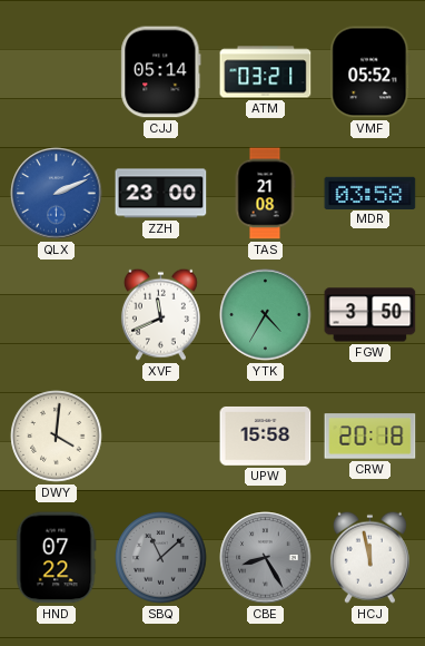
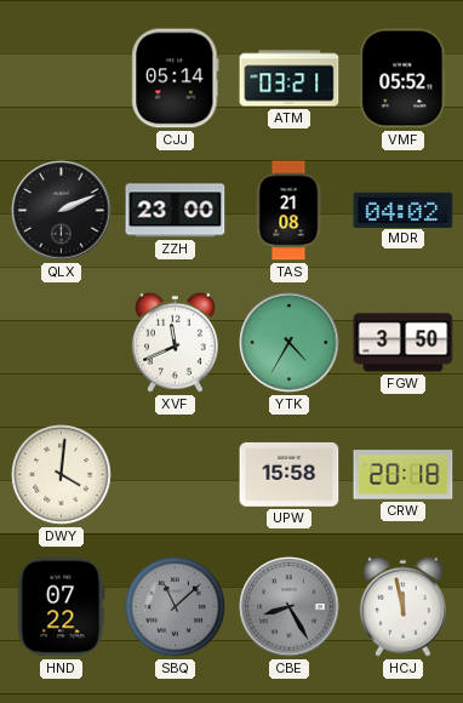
QLX dial: blue -> black (62, 211)
MDR: 03:58 -> 04:02 (404, 210)
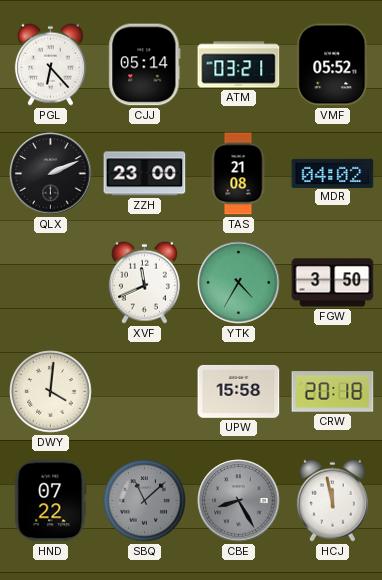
PGL: none -> 6:23 (50, 64)
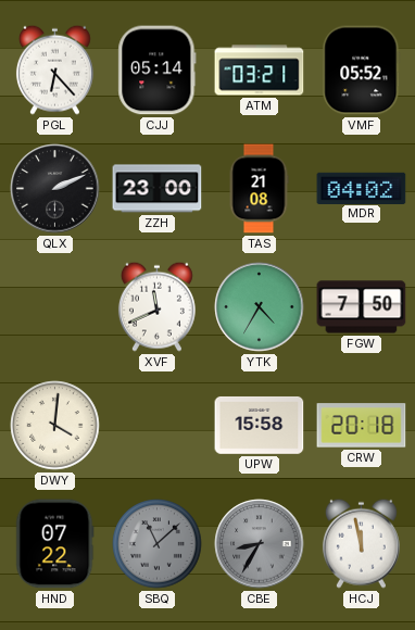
FGW: 3:50 -> 7:50 (362, 307)
CBE: 8:25 -> 8:35 (260, 544)
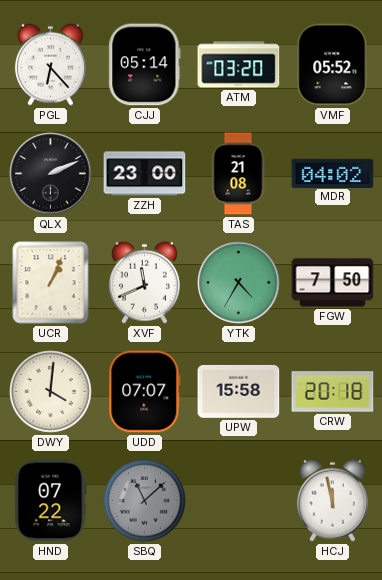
ATM: 03:21 -> 03:20 (239, 65)
UCR: none -> 1:04 (51, 283)
UDD: none -> 07:07 (145, 392)
CBE: 8:35 -> none (260, 544)
